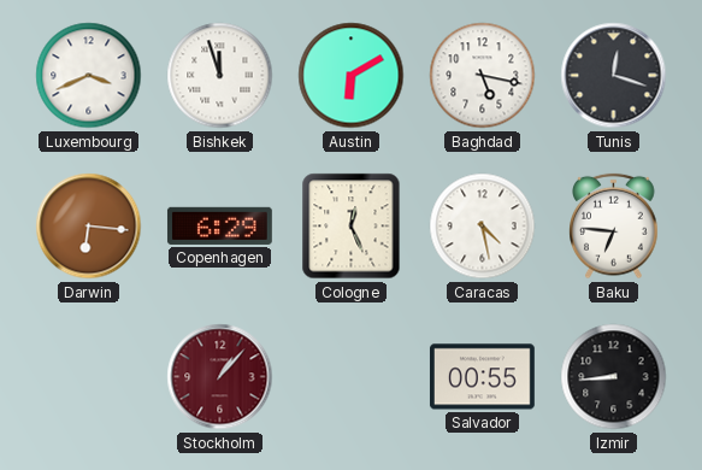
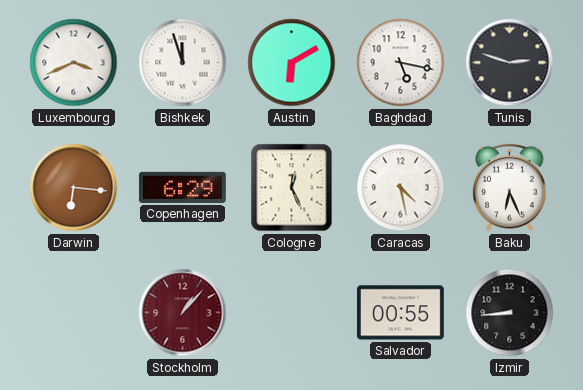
Tunis: 12:18 -> 2:48 (510, 63)
Baku: 6:46 -> 6:26 (510, 188)
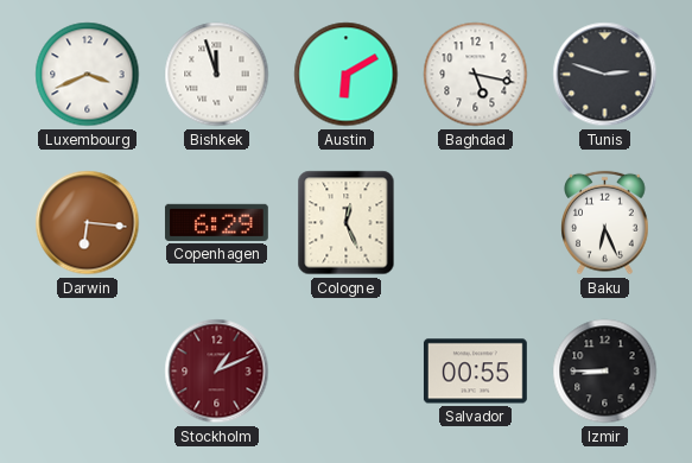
Caracas: 4:28 -> none (401, 188)
Stockholm: 1:07 -> 1:11 (217, 372)
Izmir: 8:44 -> 8:45 (605, 372)
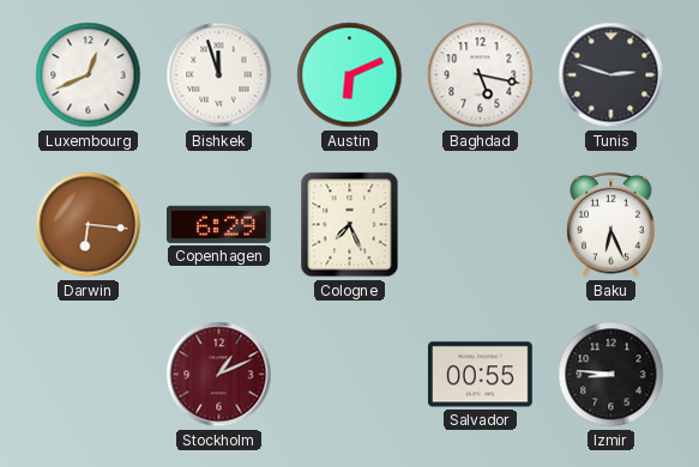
Luxembourg: 3:41 -> 12:41 (89, 75)
Austin: 6:10 -> 6:11 (350, 75)
Cologne: 12:26 -> 7:26 (350, 225)
Izmir: 8:45 -> 8:46 (611, 375)
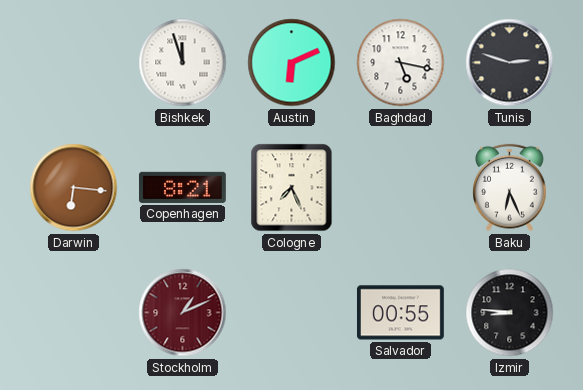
Luxembourg: 12:41 -> none (89, 75)
Copenhagen: 6:29 -> 8:21 (182, 187)
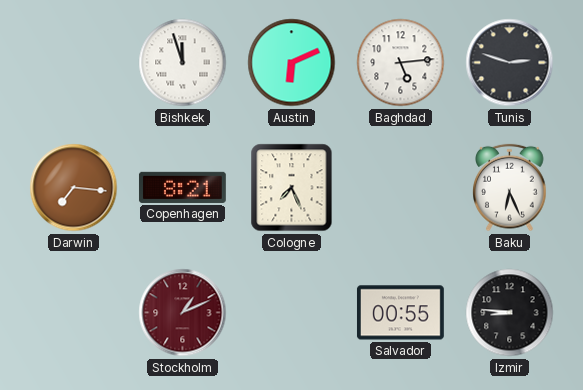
Baghdad: 5:17 -> 5:14 (401, 63)
Darwin: 6:16 -> 7:16 (74, 188)
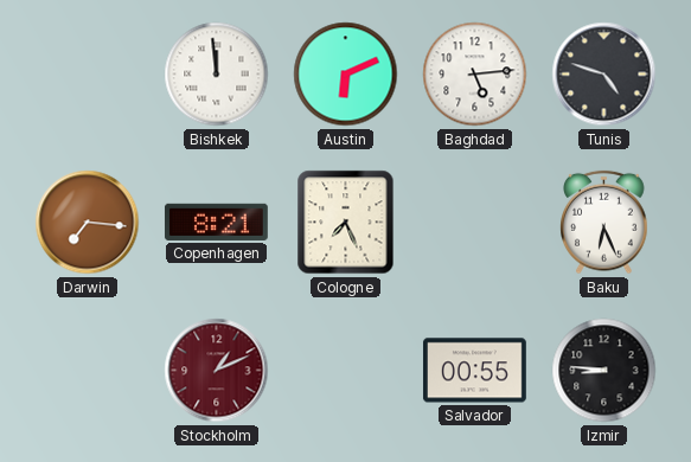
Bishkek: 11:57 -> 11:59 (217, 75)
Tunis: 2:48 -> 4:48 (604, 75)
